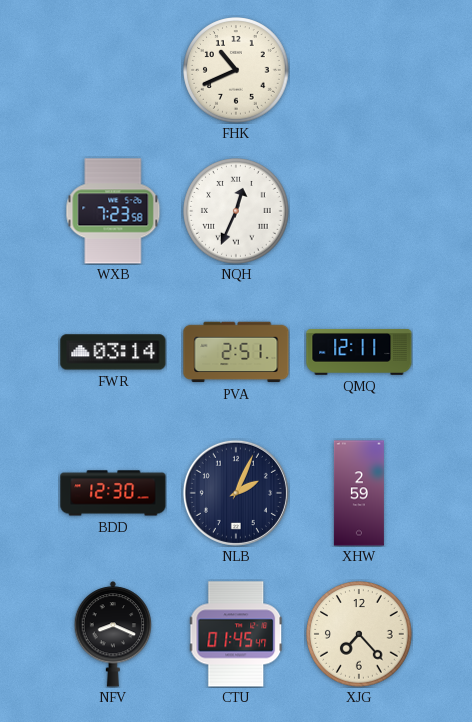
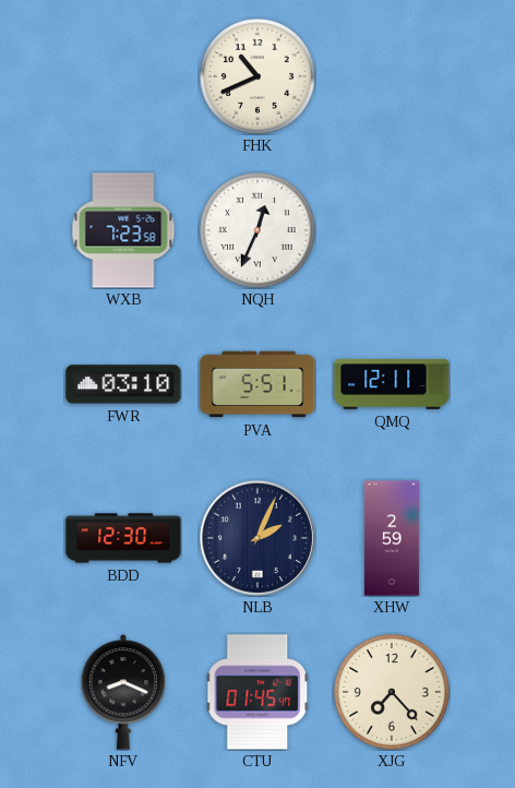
FWR: 03:14 -> 03:10 (123, 384)
PVA: 2:51 -> 5:51 (257, 384)
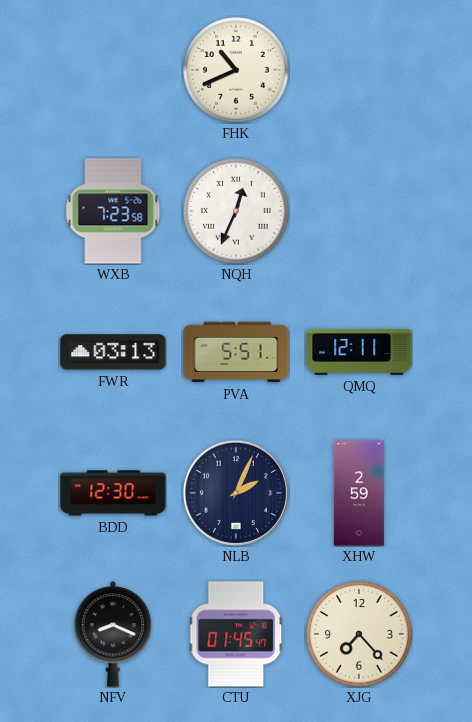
FWR: 03:10 -> 03:13 (113, 352)
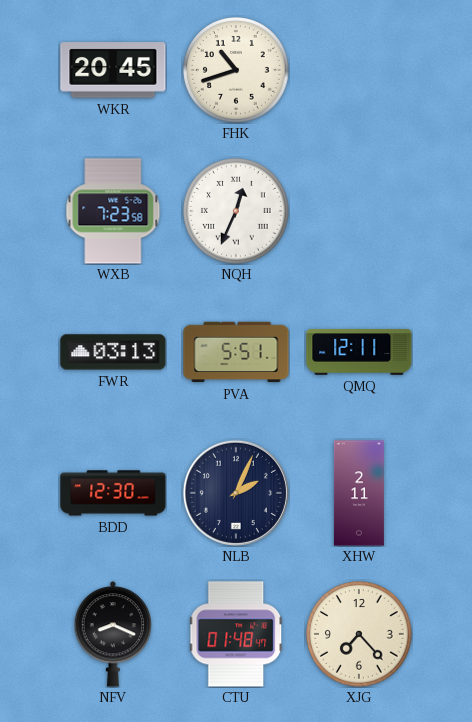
WKR: none -> 20:45 (113, 70)
FHK: 10:41 -> 10:42 (236, 70)
XHW: 2:59 -> 2:11 (359, 493)
CTU: 01:45 -> 01:48 (236, 634)
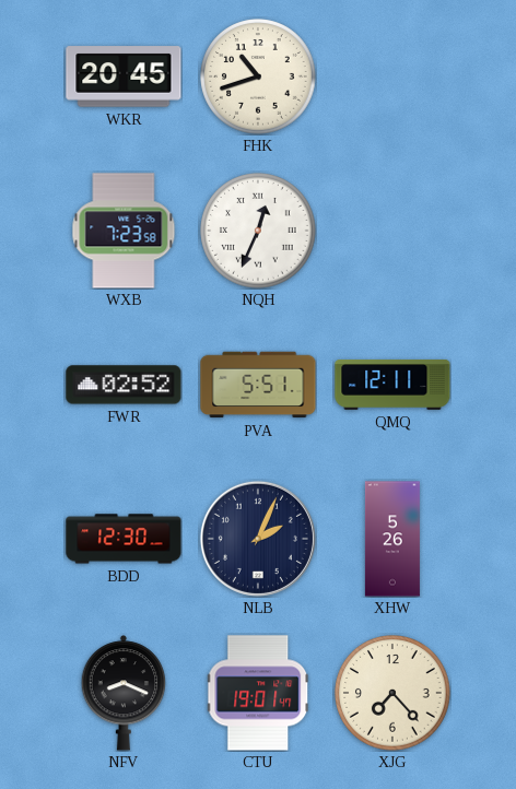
FWR: 03:13 -> 02:52 (124, 385)
XHW: 2:11 -> 5:26 (392, 539)
CTU: 01:48 -> 19:01 (258, 693)
